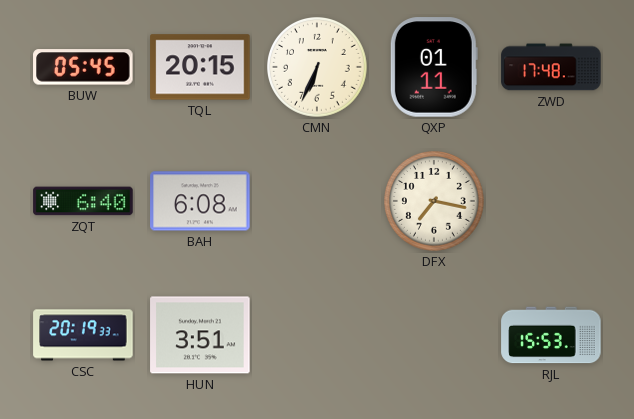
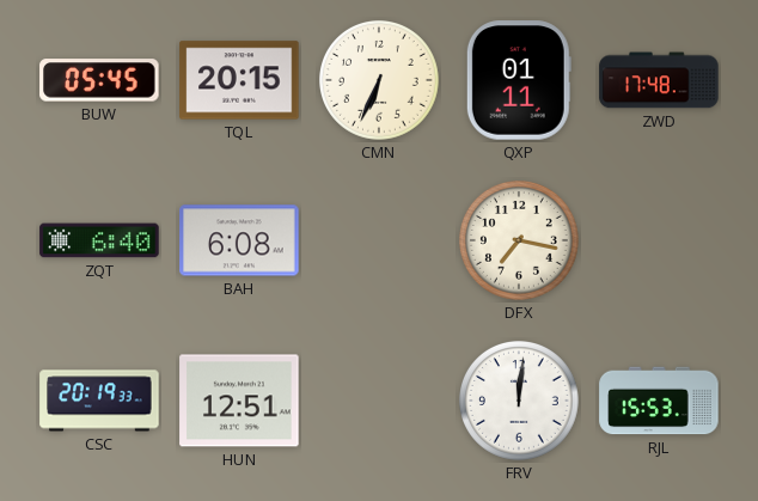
HUN: 3:51 -> 12:51 (239, 401)
FRV: none -> 12:01 (520, 402)
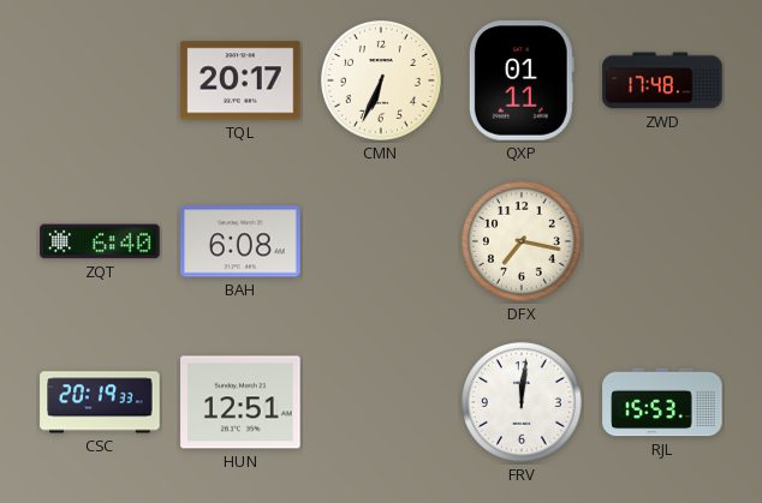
BUW: 05:45 -> none (99, 80)
TQL: 20:15 -> 20:17 (240, 80)
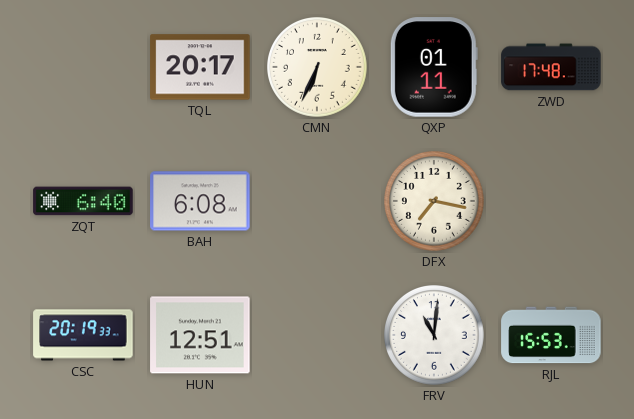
FRV: 12:01 -> 11:01 (435, 336)
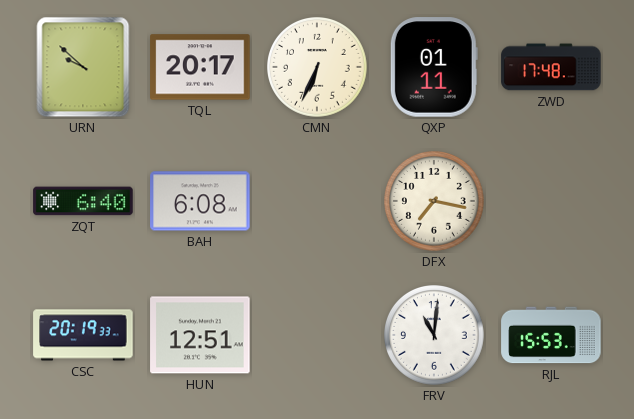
URN: none -> 9:52 (83, 67)
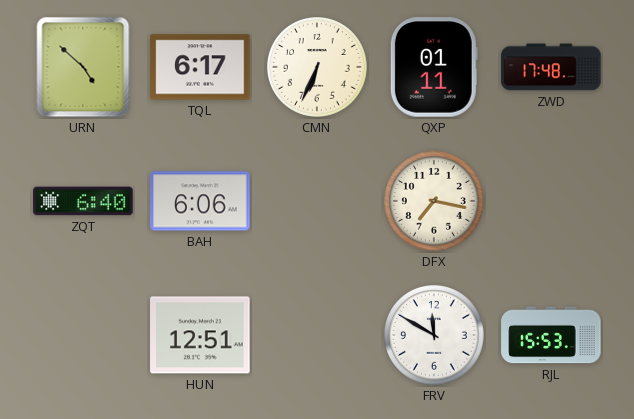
URN: 9:52 -> 4:52 (83, 67)
TQL: 20:17 -> 6:17 (200, 67)
BAH: 6:08 -> 6:06 (200, 201)
CSC: 20:19 -> none (83, 335)
FRV: 11:01 -> 11:50 (435, 336)
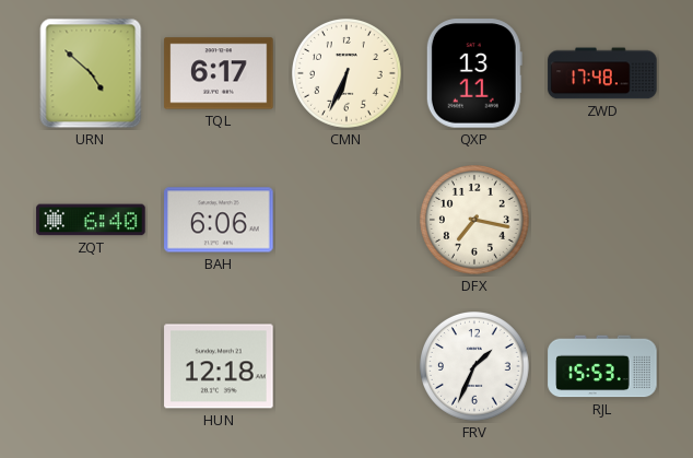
QXP: 01:11 -> 13:11 (474, 73)
HUN: 12:51 -> 12:18 (219, 366)
FRV: 11:50 -> 1:34 (475, 367)
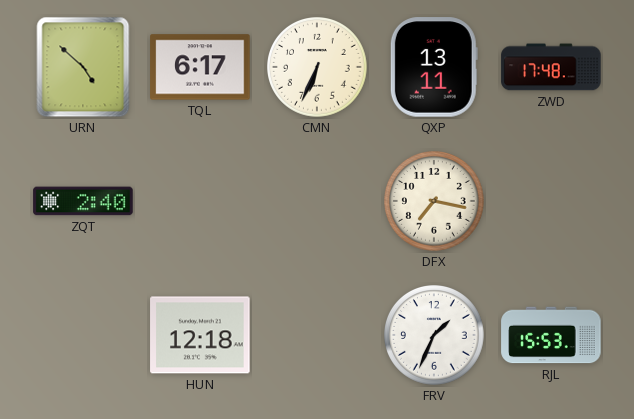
ZQT: 6:40 -> 2:40 (83, 201)
BAH: 6:06 -> none (219, 220)
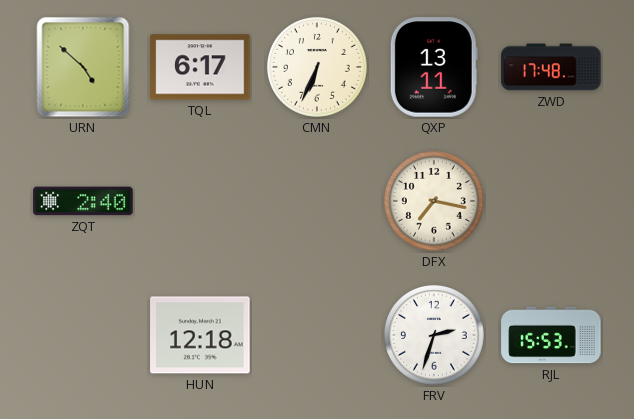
FRV: 1:34 -> 2:33 (435, 336)
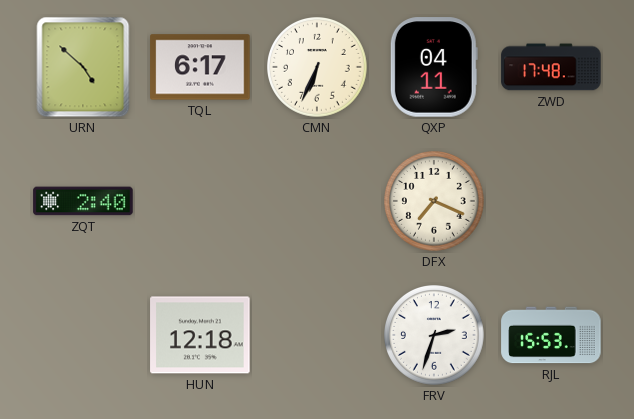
QXP: 13:11 -> 04:11 (434, 67)
DFX: 7:17 -> 7:19 (435, 202)
